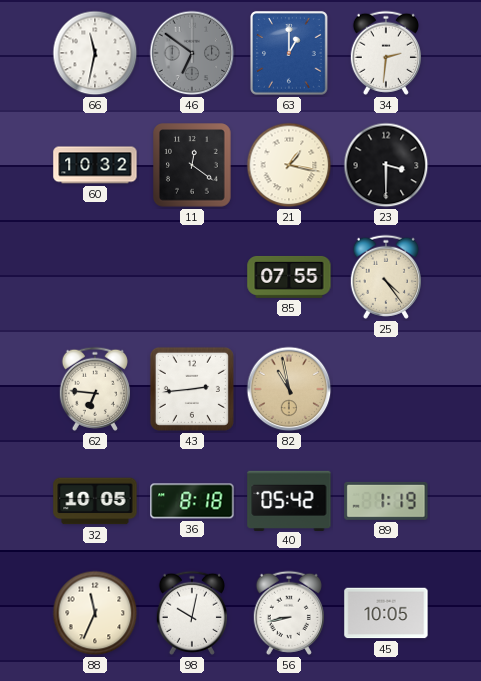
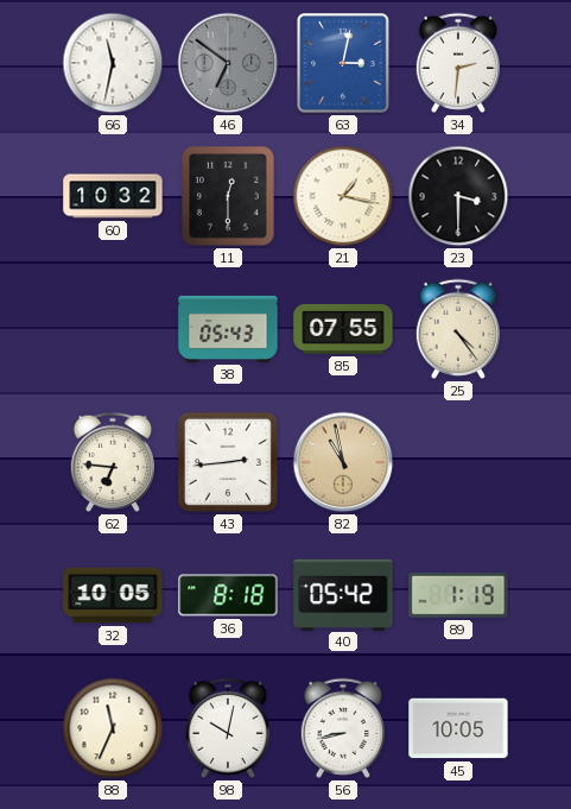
63: 1:00 -> 3:02 (344, 64)
11: 12:21 -> 12:30 (228, 196)
38: none -> 05:43 (228, 329)
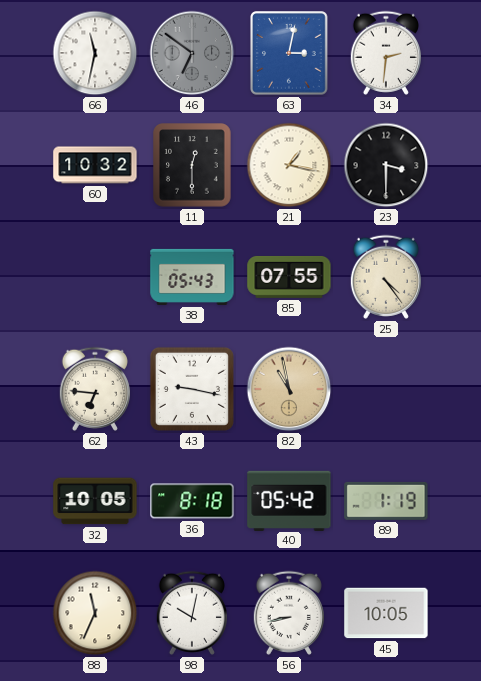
43: 2:44 -> 9:17 (192, 389)
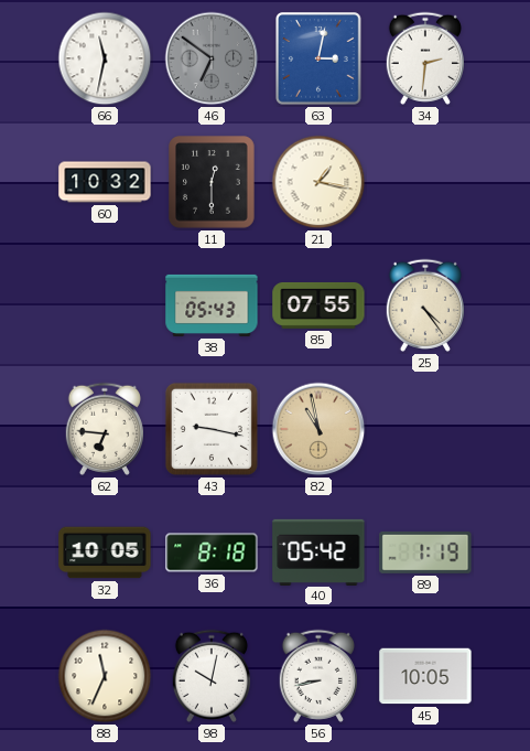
23: 3:30 -> none (386, 165)
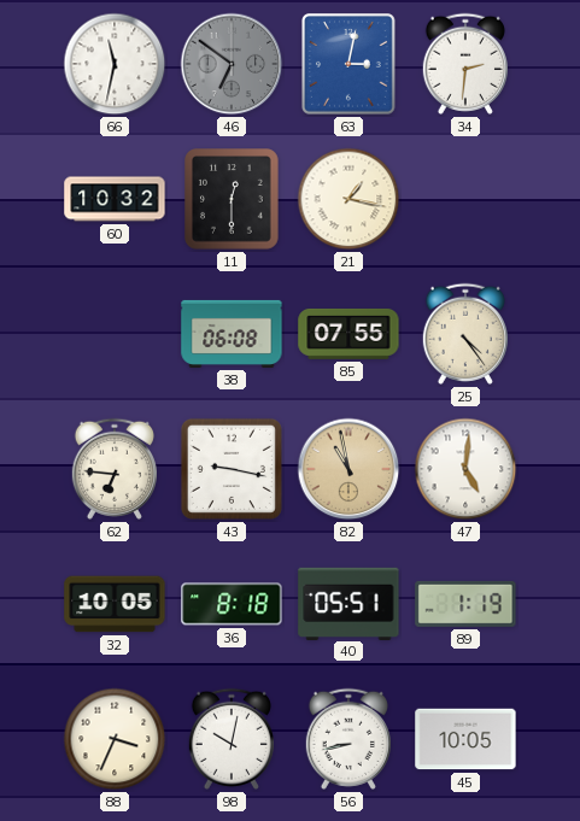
38: 05:43 -> 06:08 (232, 334)
47: none -> 5:01 (465, 469)
40: 05:42 -> 05:51 (348, 603)
88: 11:34 -> 3:34 (115, 739)
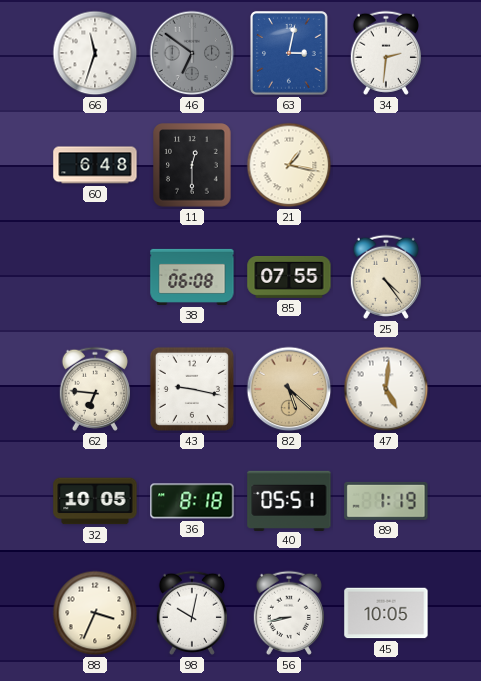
66: 11:32 -> 11:33 (95, 53)
60: 10:32 -> 6:48 (95, 165)
82: 10:58 -> 5:22 (289, 389)
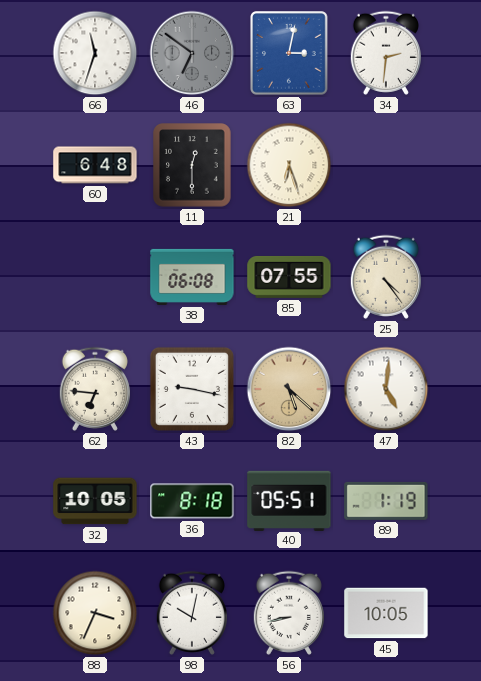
21: 1:17 -> 6:27 (289, 165)
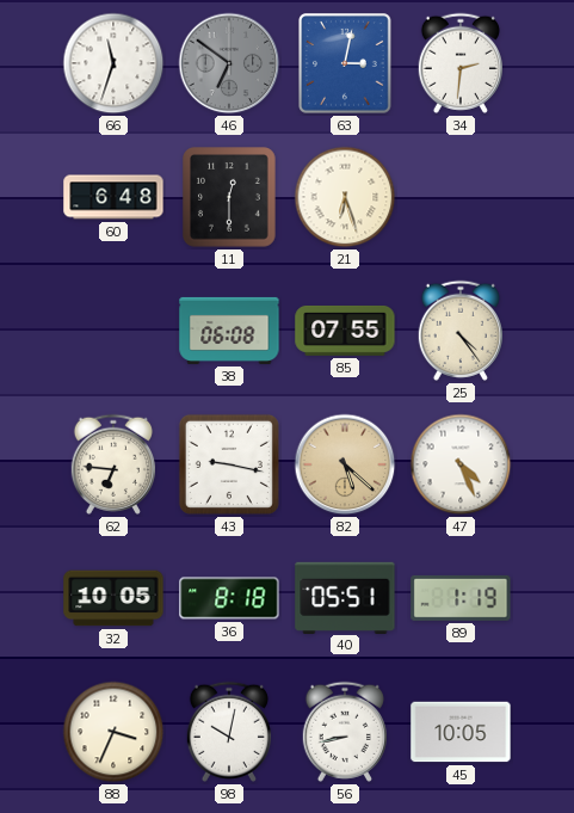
47: 5:01 -> 4:26 (461, 464)
